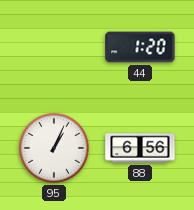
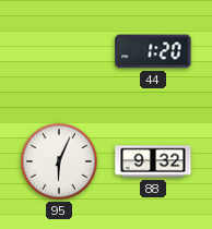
95: 1:04 -> 6:04 (59, 161)
88: 6:56 -> 9:32 (153, 161)
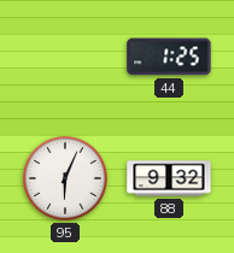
44: 1:20 -> 1:25 (169, 57)
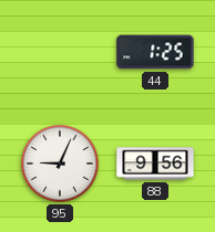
95: 6:04 -> 9:04 (60, 164)
88: 9:32 -> 9:56 (155, 164)
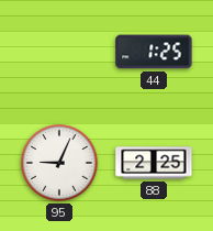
88: 9:56 -> 2:25 (154, 163)
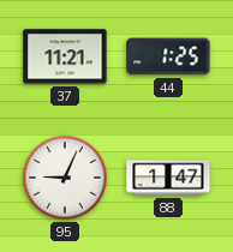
37: none -> 11:21 (65, 56)
88: 2:25 -> 1:47 (168, 178)
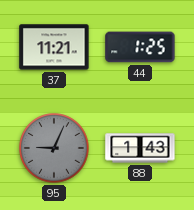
95 dial: white -> grey (54, 148)
88: 1:47 -> 1:43 (140, 148)
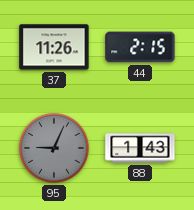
37: 11:21 -> 11:26 (54, 47)
44: 1:25 -> 2:15 (140, 47)
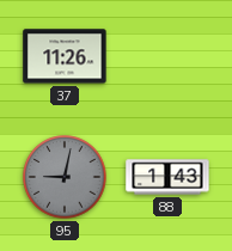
44: 2:15 -> none (140, 47)
95: 9:04 -> 9:02 (65, 177)
